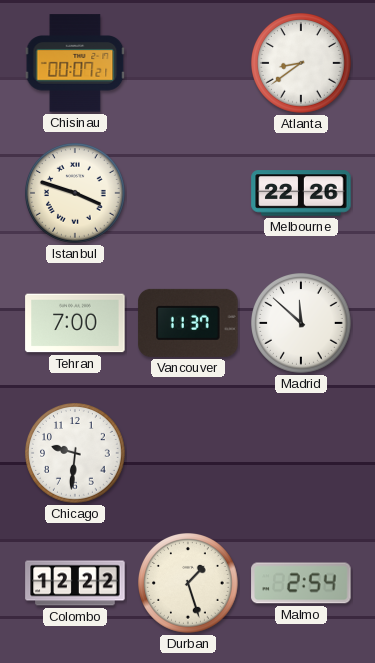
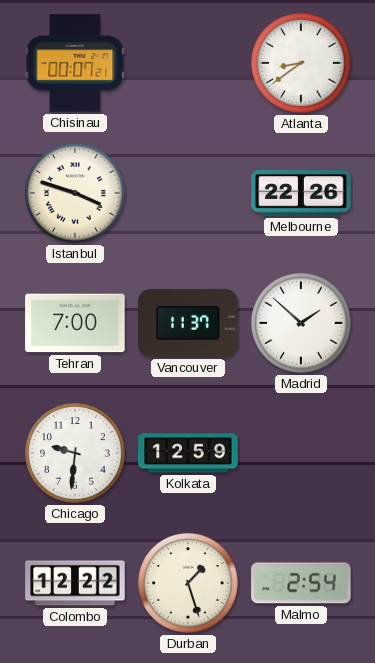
Madrid: 11:52 -> 1:52 (302, 324)
Kolkata: none -> 12:59 (188, 453)
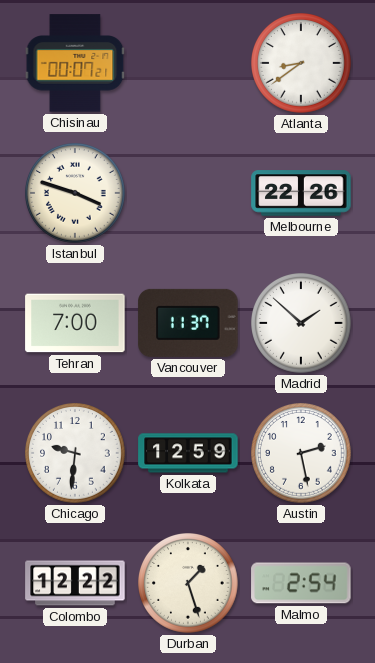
Austin: none -> 2:28 (302, 454)
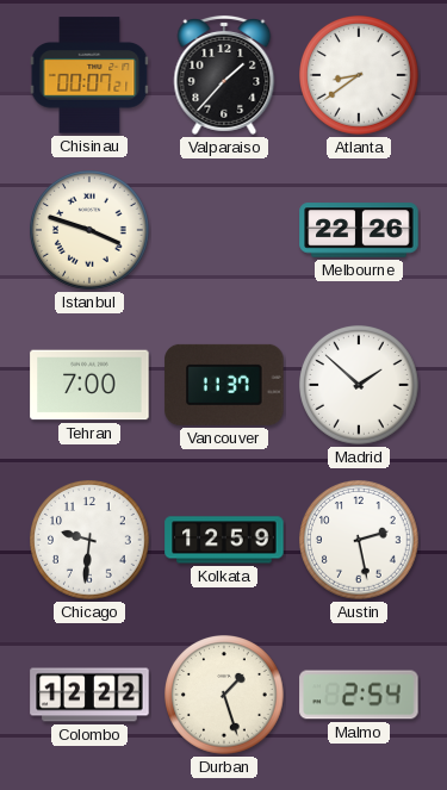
Valparaiso: none -> 1:37 (224, 75)
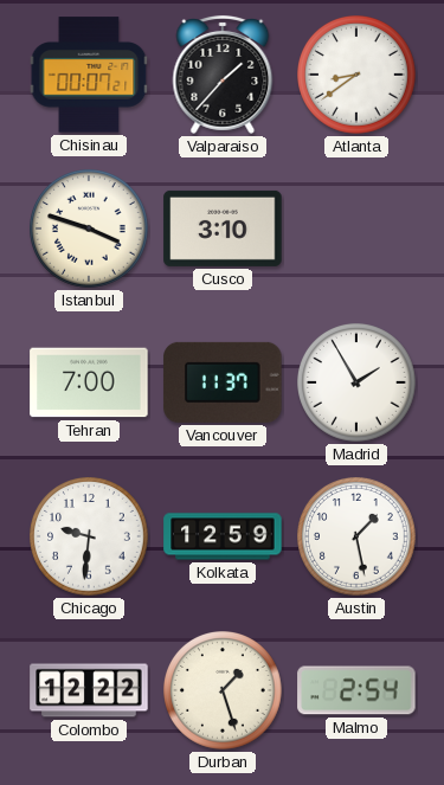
Cusco: none -> 3:10 (223, 229)
Melbourne: 22:26 -> none (359, 230)
Madrid: 1:52 -> 1:55 (358, 384)
Austin: 2:28 -> 1:28 (358, 538)
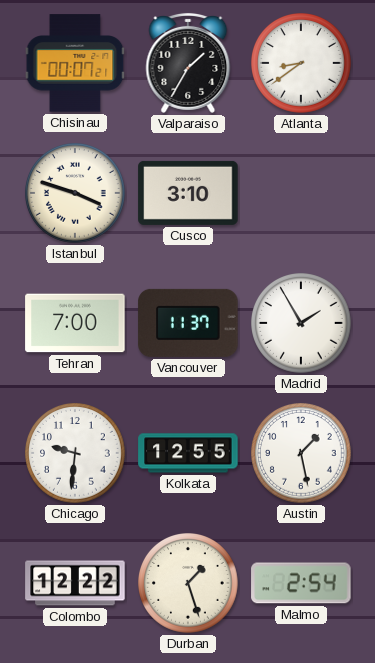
Valparaiso: 1:37 -> 1:35 (188, 63)
Kolkata: 12:59 -> 12:55 (188, 453)
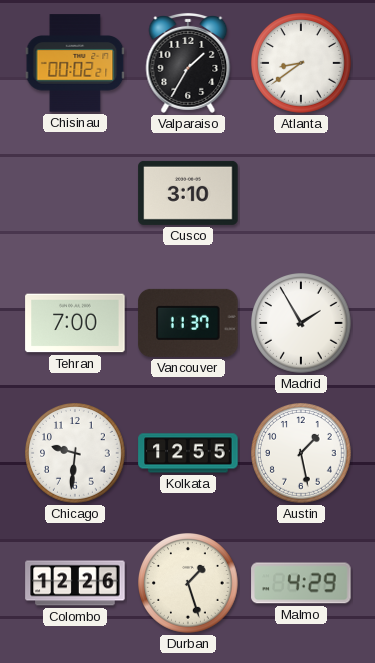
Chisinau: 00:07 -> 00:02 (75, 63)
Istanbul: 3:48 -> none (76, 194)
Colombo: 12:22 -> 12:26 (75, 583)
Malmo: 2:54 -> 4:29 (301, 583)
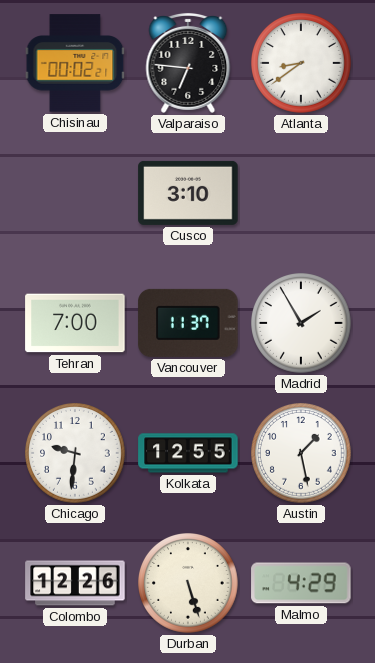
Valparaiso: 1:35 -> 6:46 (188, 63)
Durban: 1:27 -> 5:27 (189, 584)
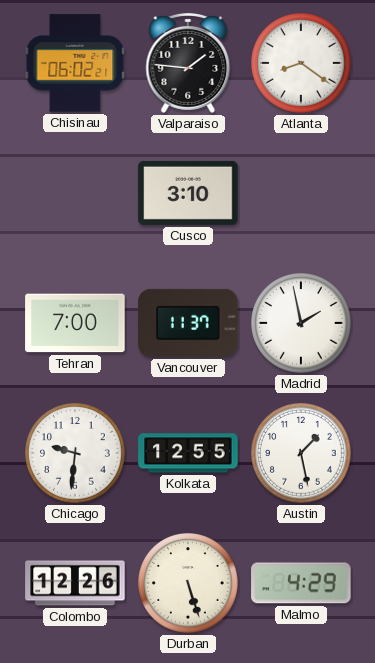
Chisinau: 00:02 -> 06:02 (75, 63)
Valparaiso: 6:46 -> 1:46 (188, 63)
Atlanta: 8:39 -> 8:21 (302, 64)
Madrid: 1:55 -> 1:58 (302, 324)
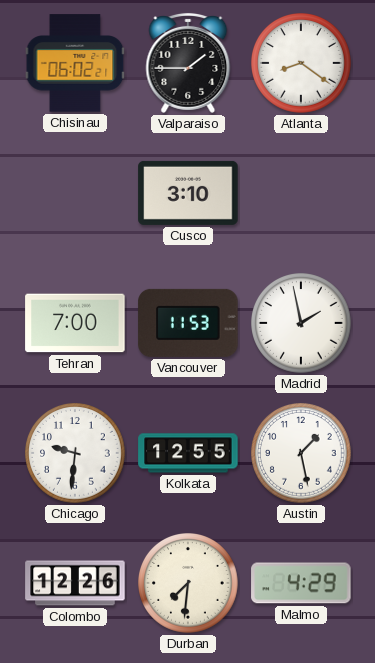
Valparaiso: 1:46 -> 1:45 (188, 63)
Vancouver: 11:37 -> 11:53 (188, 323)
Durban: 5:27 -> 7:31 (189, 584)
